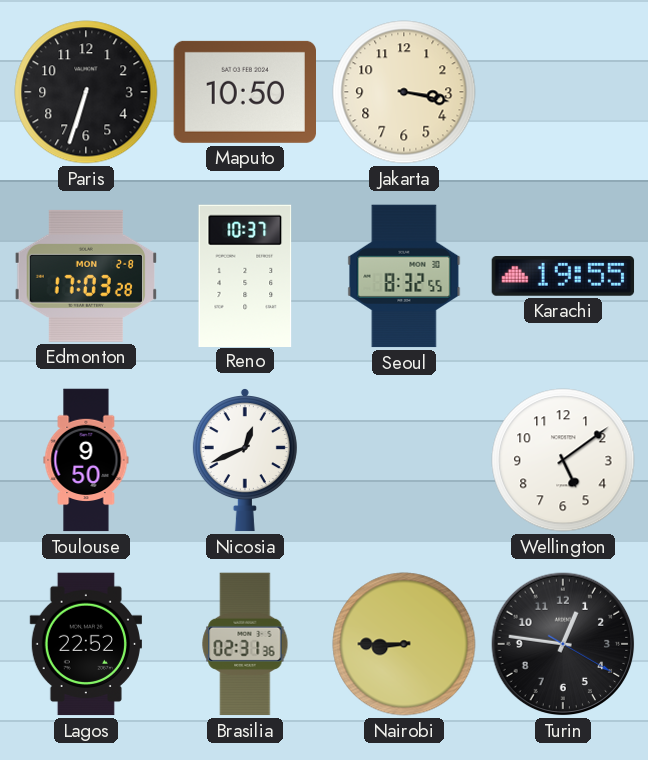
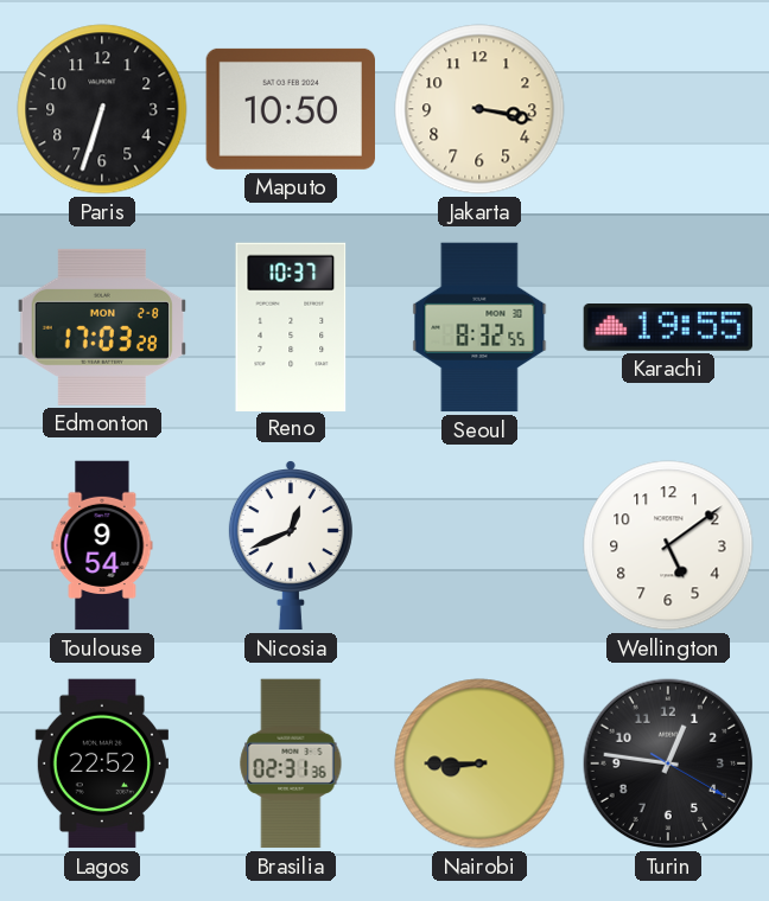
Toulouse: 9:50 -> 9:54 (102, 545)
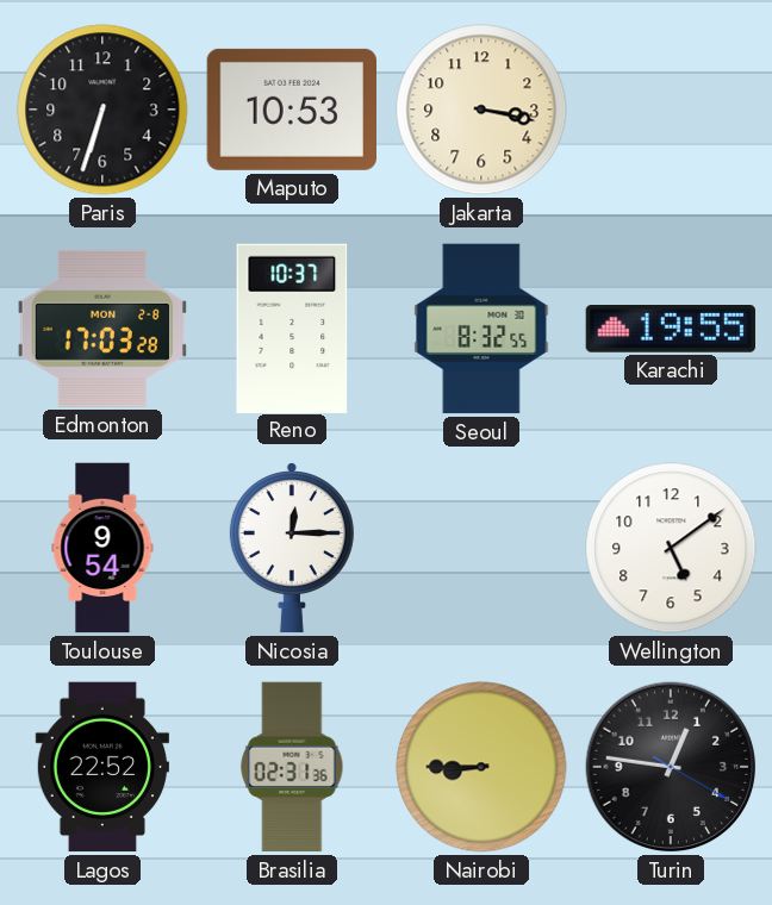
Maputo: 10:50 -> 10:53 (291, 110)
Nicosia: 12:41 -> 12:15 (292, 549)
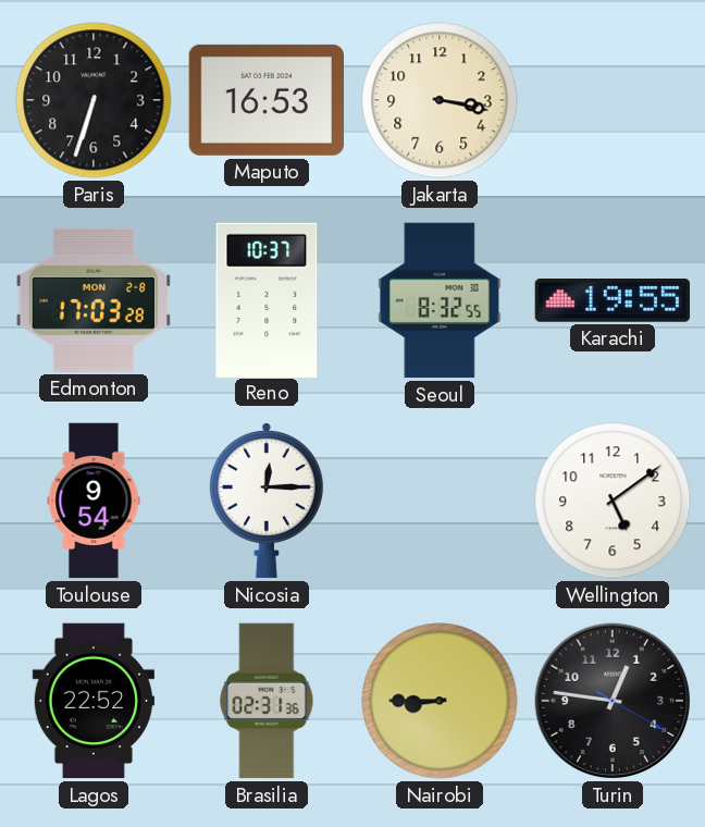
Maputo: 10:53 -> 16:53 (265, 100)
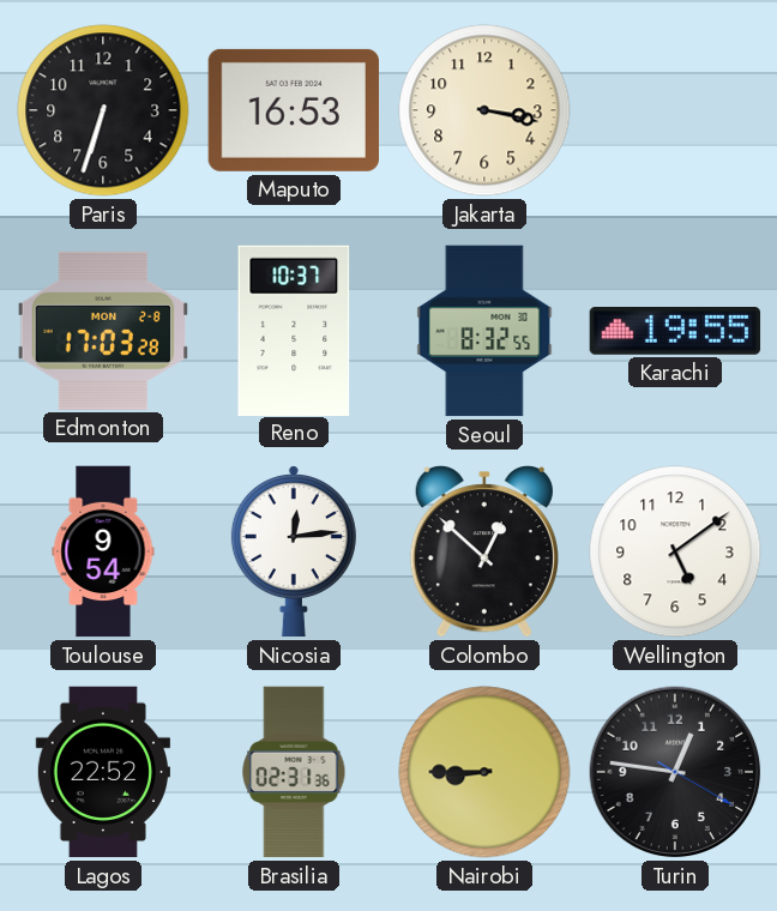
Nicosia: 12:15 -> 12:14 (294, 553)
Colombo: none -> 12:52 (484, 551)
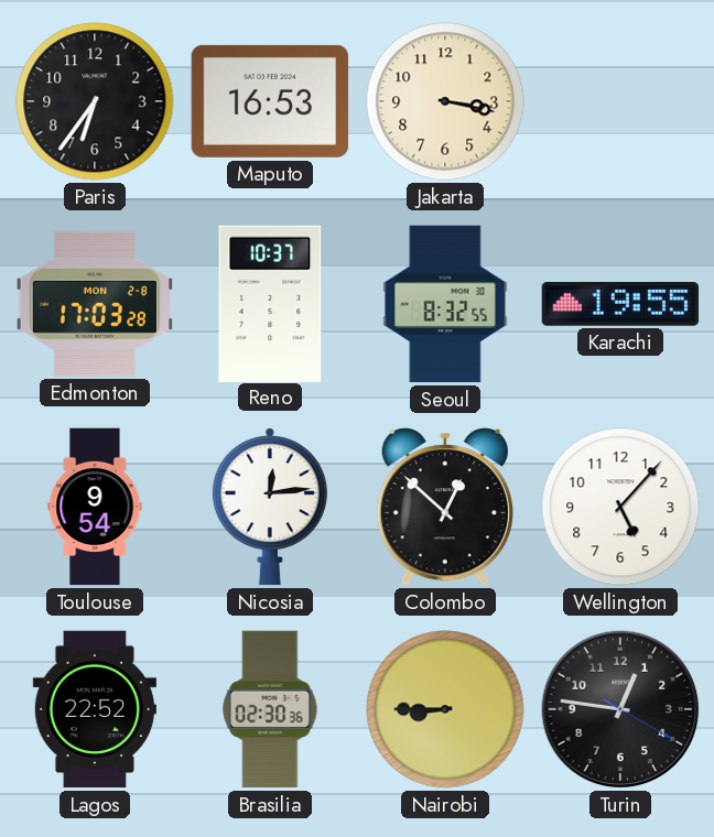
Paris: 6:33 -> 6:36 (95, 101)
Wellington: 5:09 -> 5:07 (620, 507)
Brasilia: 02:31 -> 02:30 (270, 709)
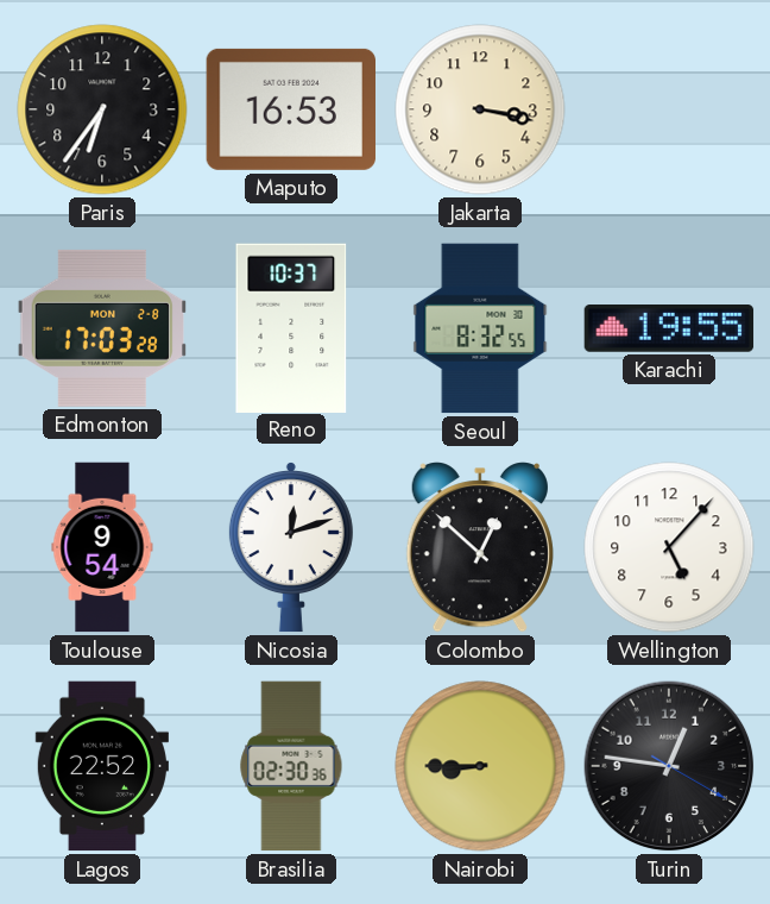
Nicosia: 12:14 -> 12:12 (291, 548)
